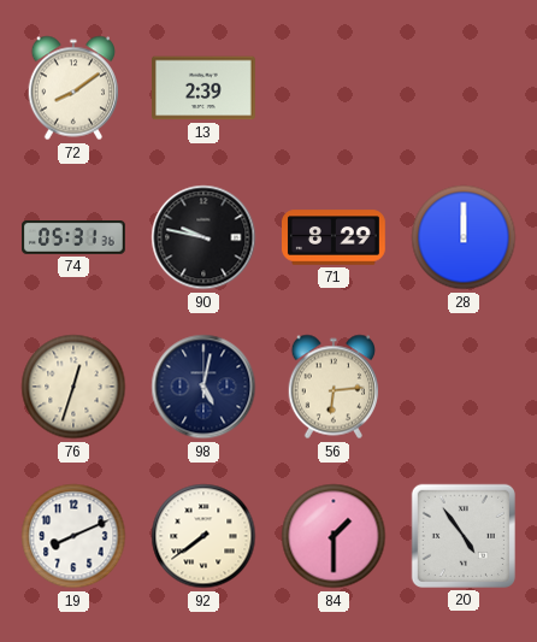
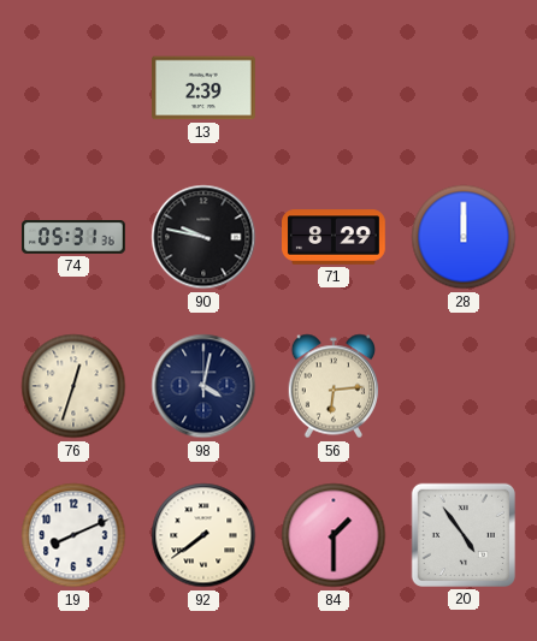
72: 8:09 -> none (73, 88)
98: 5:02 -> 4:02 (203, 386)
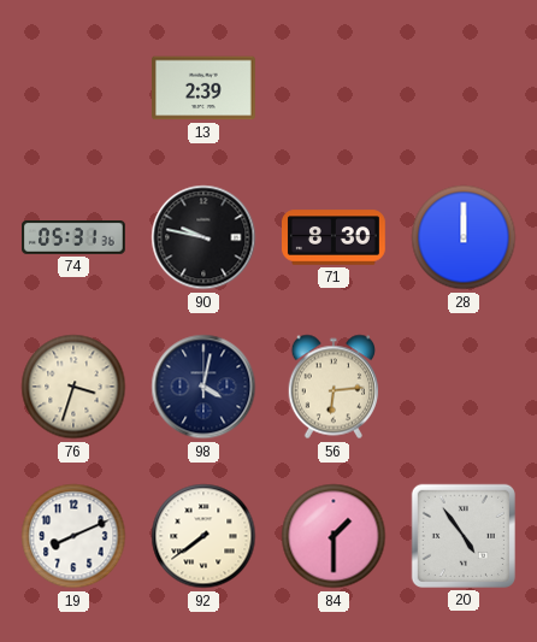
71: 8:29 -> 8:30 (335, 237)
76: 12:33 -> 3:33 (73, 387)
